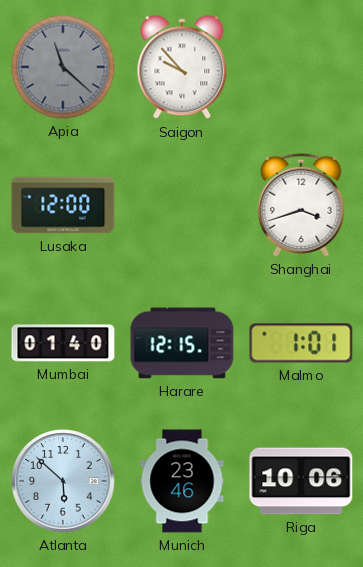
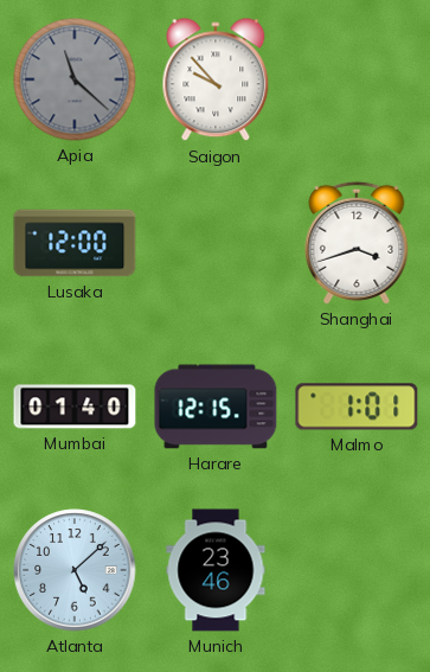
Atlanta: 5:52 -> 5:08 (75, 570)
Riga: 10:06 -> none (301, 481)
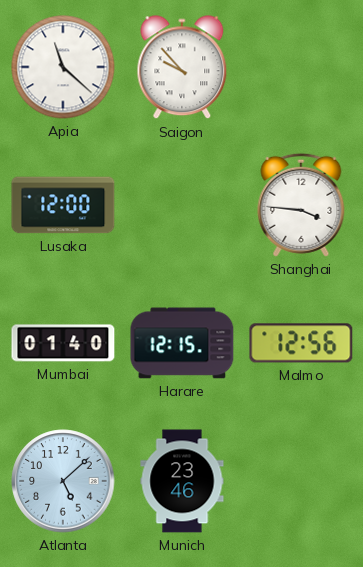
Apia dial: grey -> white (63, 67)
Shanghai: 3:42 -> 3:46 (301, 205)
Malmo: 1:01 -> 12:56 (301, 343)
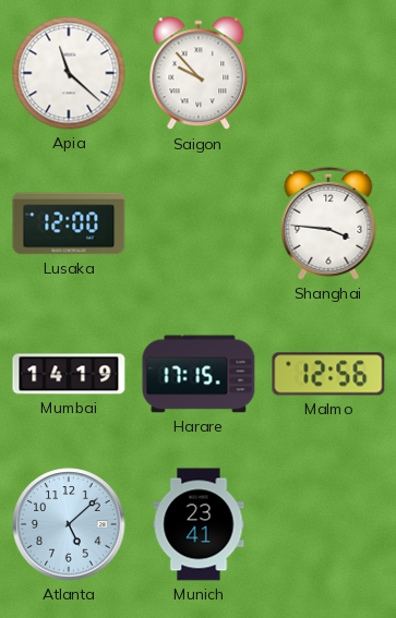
Mumbai: 01:40 -> 14:19 (69, 374)
Harare: 12:15 -> 17:15 (199, 374)
Munich: 23:46 -> 23:41 (199, 524)
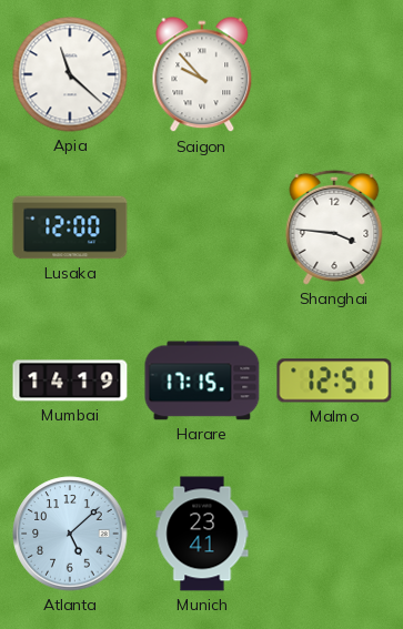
Malmo: 12:56 -> 12:51 (334, 381)
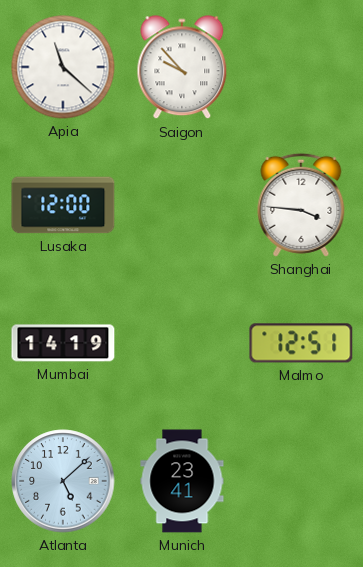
Harare: 17:15 -> none (202, 381)
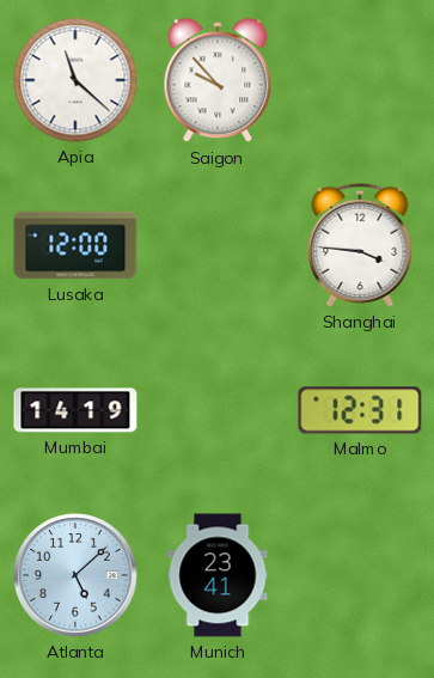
Malmo: 12:51 -> 12:31 (360, 410)
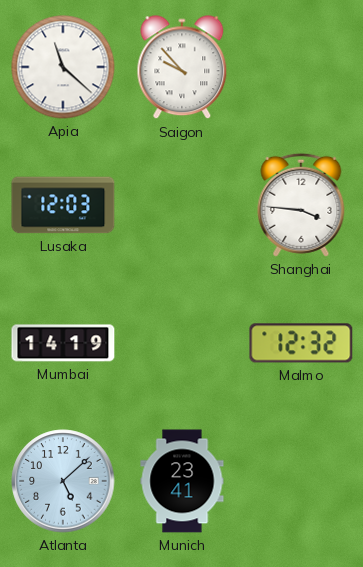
Lusaka: 12:00 -> 12:03 (63, 205)
Malmo: 12:31 -> 12:32 (301, 343)
